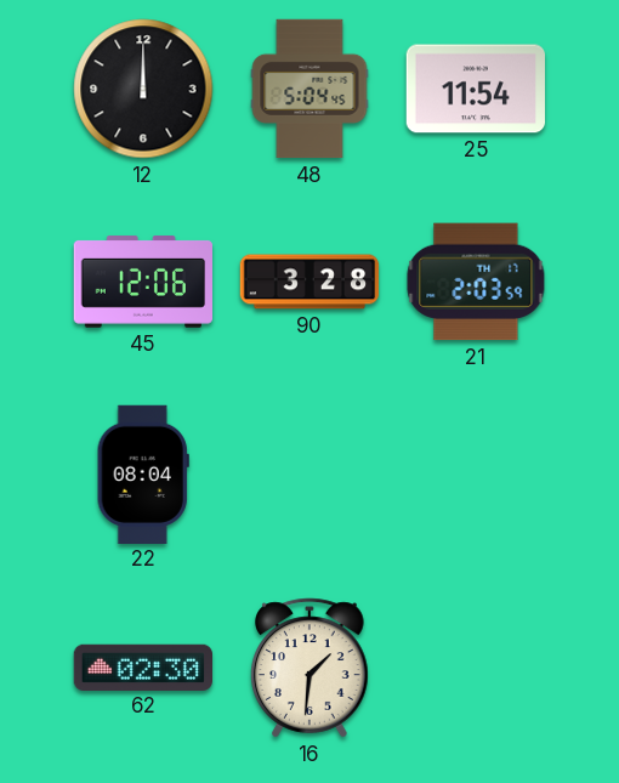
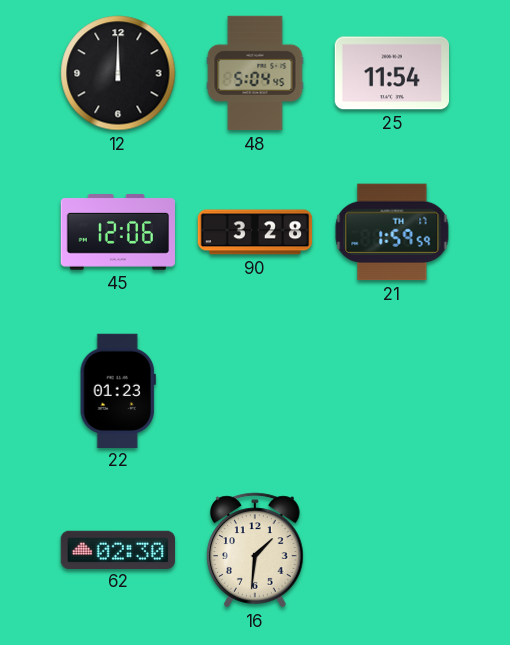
21: 2:03 -> 1:59 (392, 232)
22: 08:04 -> 01:23 (118, 390)
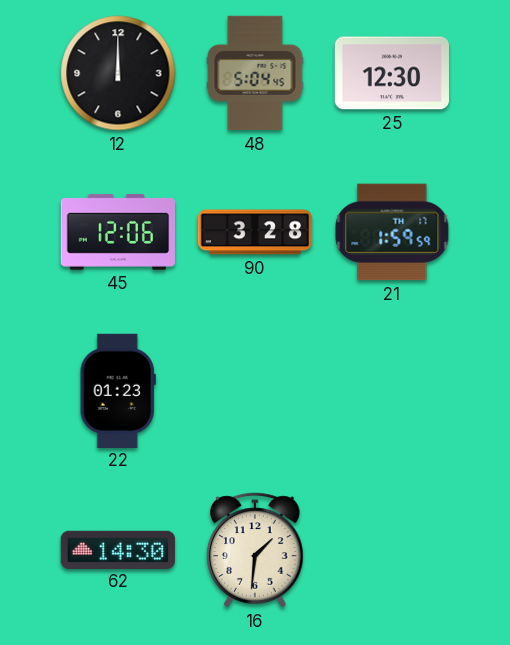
25: 11:54 -> 12:30 (391, 73)
62: 02:30 -> 14:30 (117, 549)
